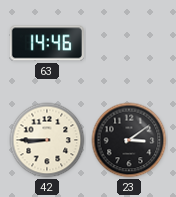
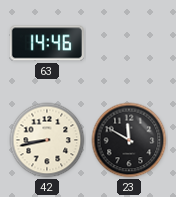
42: 8:45 -> 8:43 (47, 140)
23: 3:09 -> 11:50 (129, 140)
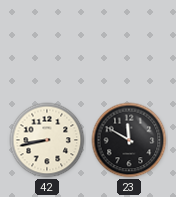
63: 14:46 -> none (47, 43)
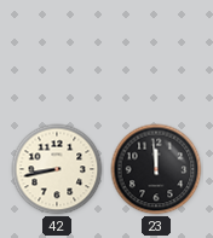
23: 11:50 -> 11:59 (156, 169)
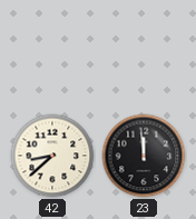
42: 8:43 -> 8:38 (52, 156)
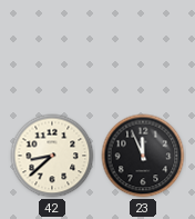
23: 11:59 -> 11:56 (143, 156)
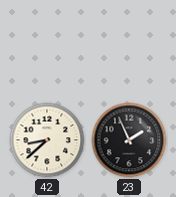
23: 11:56 -> 1:56 (129, 140)
